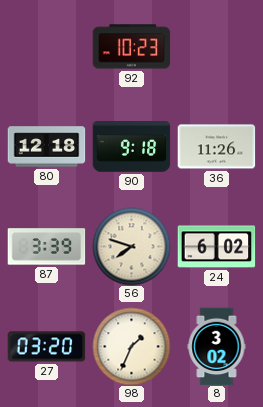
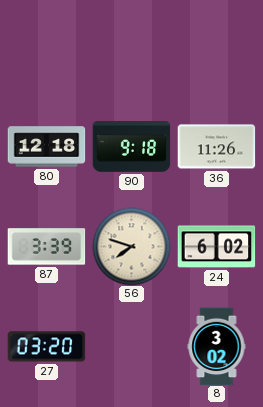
92: 10:23 -> none (131, 47)
98: 1:34 -> none (131, 346)
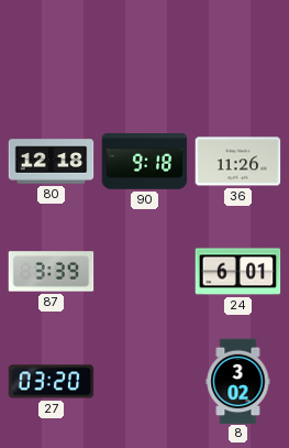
56: 7:48 -> none (131, 246)
24: 6:02 -> 6:01 (237, 272)
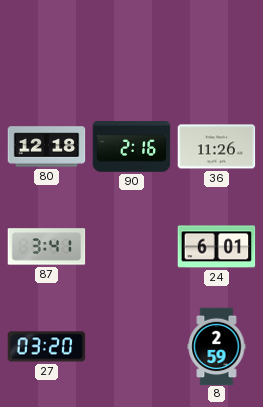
90: 9:18 -> 2:16 (131, 147)
87: 3:39 -> 3:41 (46, 247)
8: 3:02 -> 2:59 (217, 346)
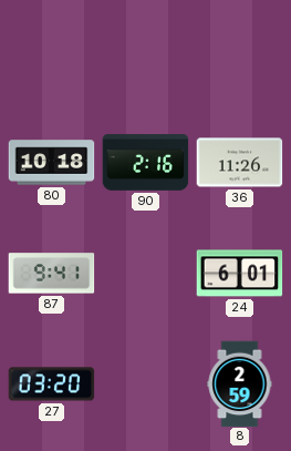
80: 12:18 -> 10:18 (51, 163)
87: 3:41 -> 9:41 (51, 274)
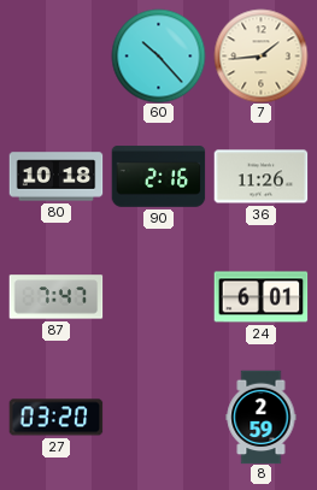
60: none -> 10:23 (158, 55)
7: none -> 1:44 (260, 55)
87: 9:41 -> 7:47 (55, 297)
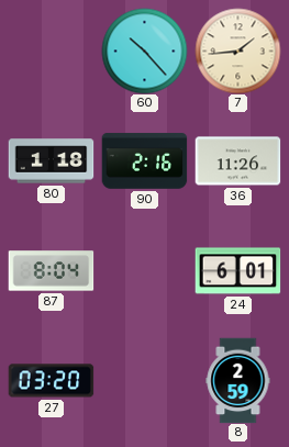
80: 10:18 -> 1:18 (51, 161)
87: 7:47 -> 8:04 (51, 271)
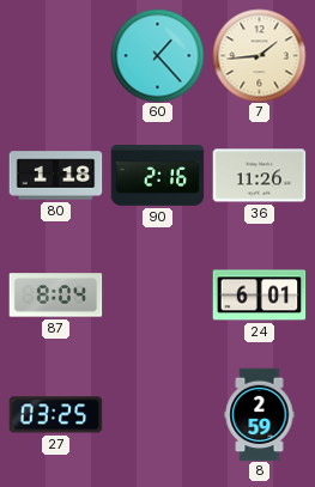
60: 10:23 -> 1:23 (157, 55)
27: 03:20 -> 03:25 (55, 415)
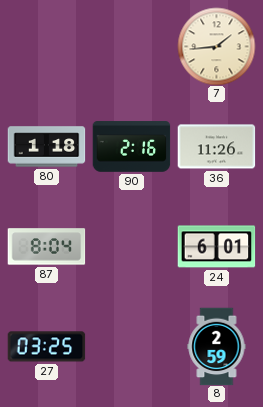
60: 1:23 -> none (157, 55)
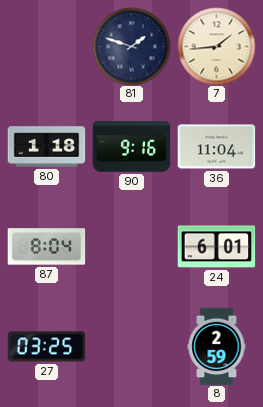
81: none -> 1:48 (131, 46)
90: 2:16 -> 9:16 (131, 147)
36: 11:26 -> 11:04 (216, 147)
